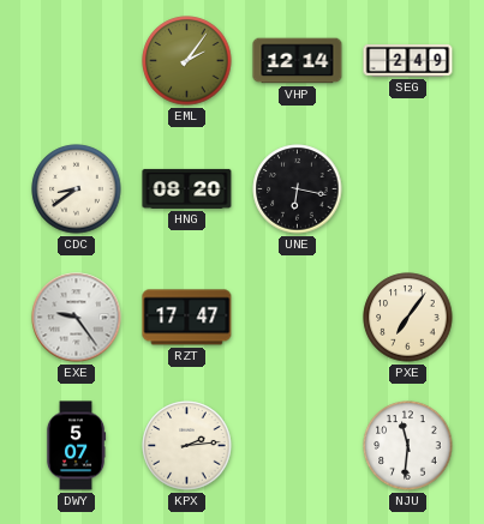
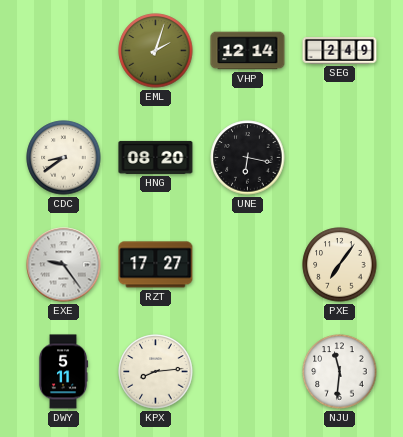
EML: 2:06 -> 2:03 (156, 51)
RZT: 17:47 -> 17:27 (156, 265)
DWY: 5:07 -> 5:11 (63, 372)
KPX: 2:14 -> 8:14 (156, 372)
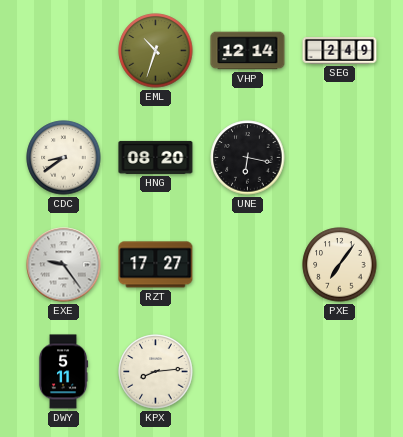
EML: 2:03 -> 10:33 (156, 51)
NJU: 11:31 -> none (340, 372)
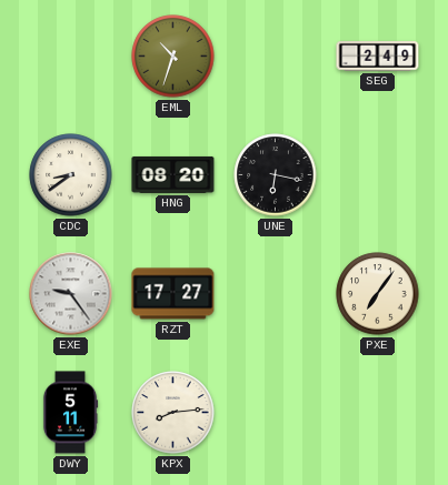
VHP: 12:14 -> none (248, 51)
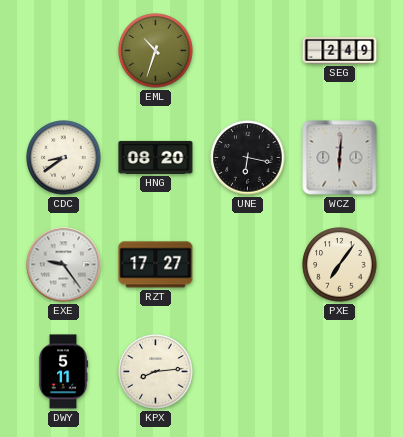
WCZ: none -> 6:01 (340, 158)
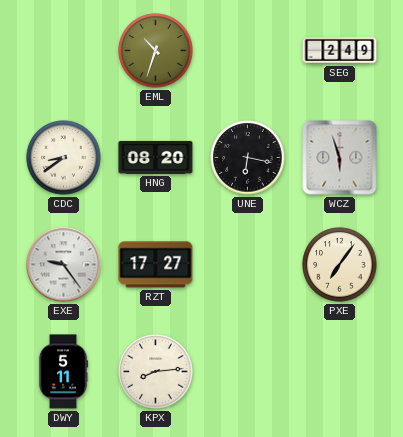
WCZ: 6:01 -> 5:57 (340, 158)
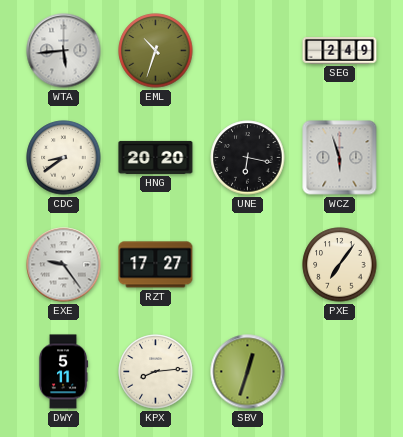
WTA: none -> 5:44 (64, 51)
HNG: 08:20 -> 20:20 (156, 157)
SBV: none -> 12:33 (248, 372)
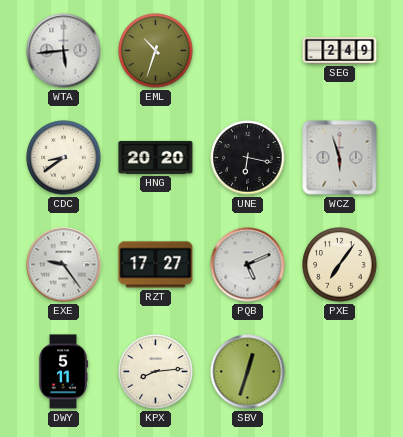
PQB: none -> 5:11 (248, 265)
